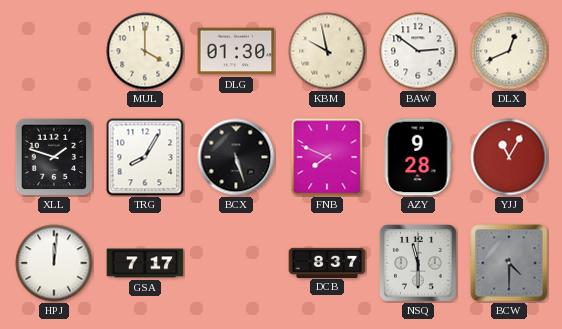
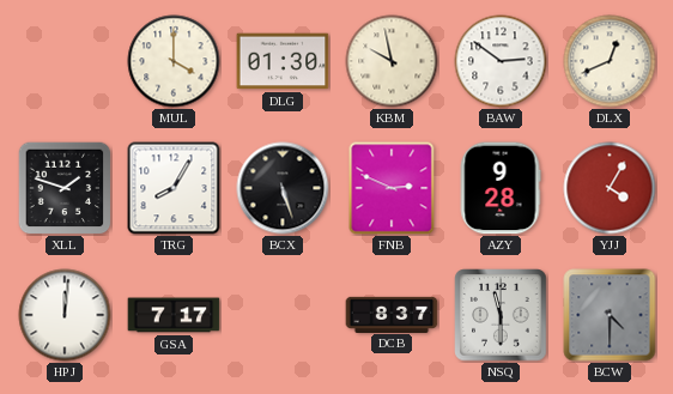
FNB: 7:49 -> 2:49 (392, 188)
YJJ: 11:05 -> 4:05 (610, 188)
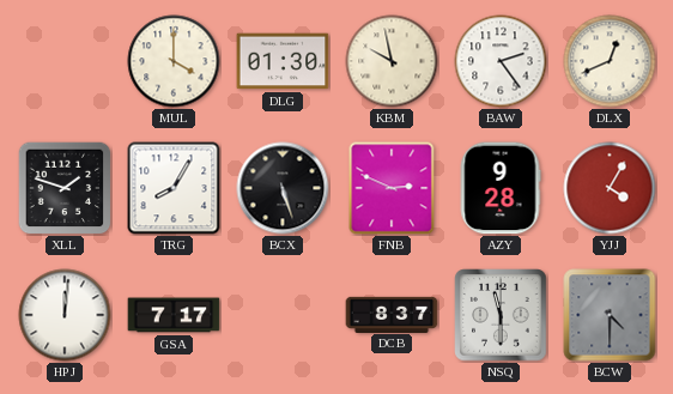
BAW: 2:51 -> 2:24 (501, 61)
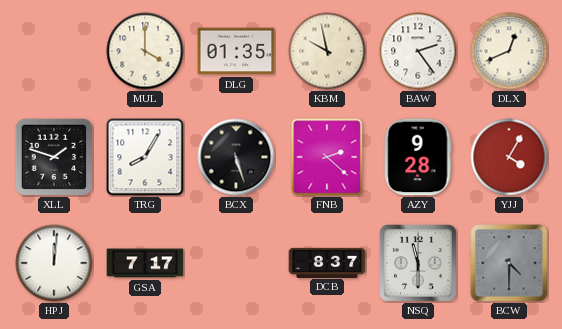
DLG: 01:30 -> 01:35 (236, 51)
FNB: 2:49 -> 2:22 (327, 157)
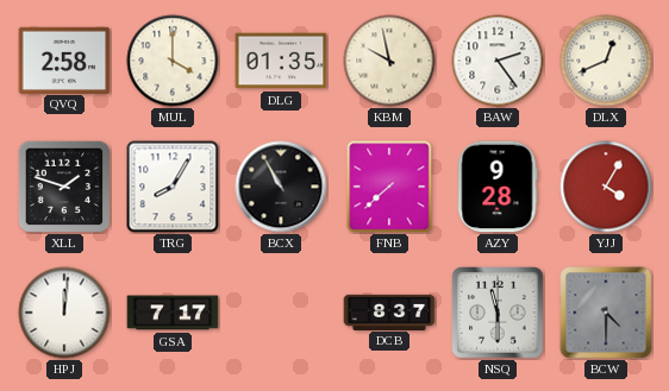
QVQ: none -> 2:58 (64, 59)
BCX: 5:27 -> 10:55 (281, 187)
FNB: 2:22 -> 7:38 (389, 187)
